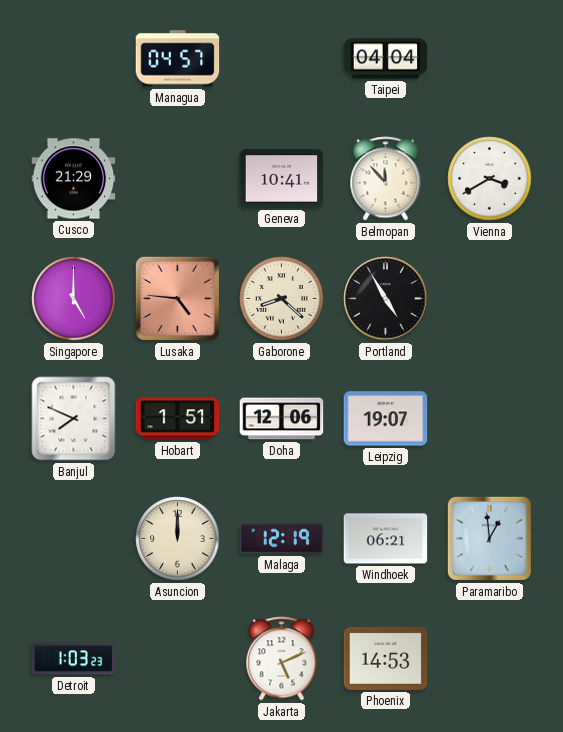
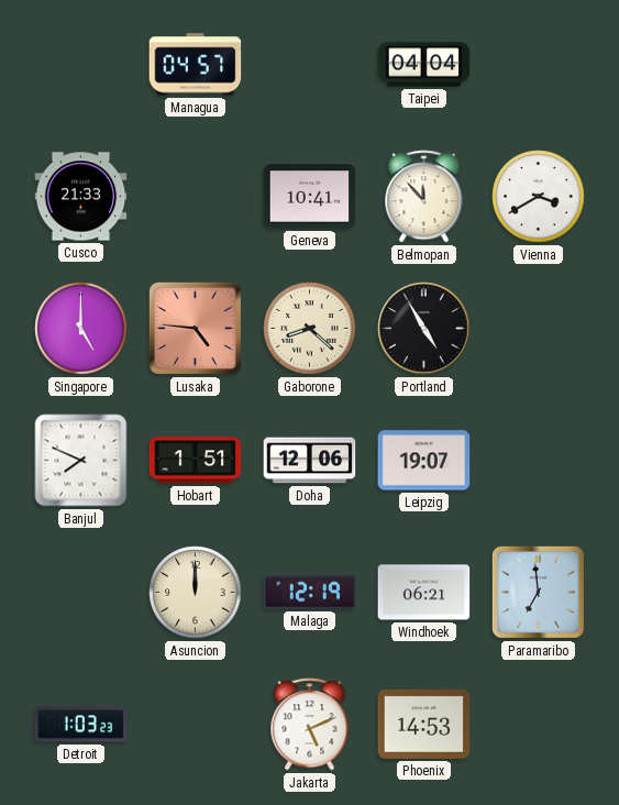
Cusco: 21:29 -> 21:33 (81, 197)
Paramaribo: 12:59 -> 6:59 (538, 592)
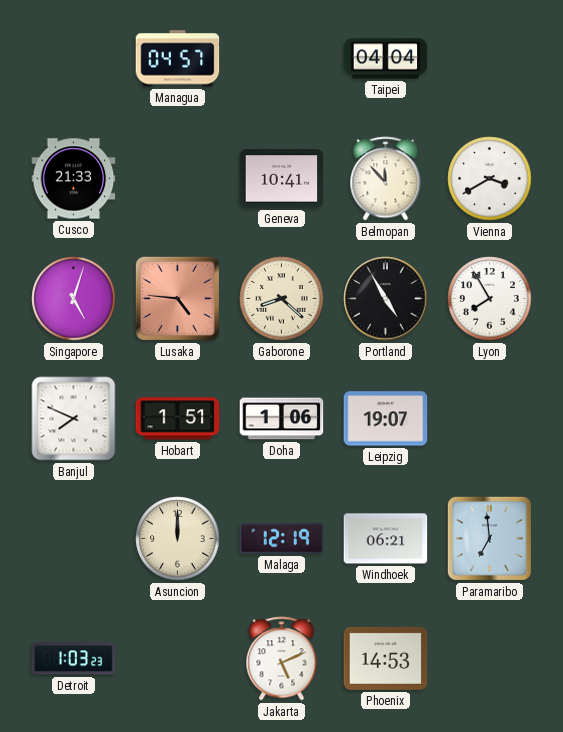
Singapore: 5:00 -> 5:03 (74, 299)
Lyon: none -> 7:55 (490, 299)
Doha: 12:06 -> 1:06 (282, 419)
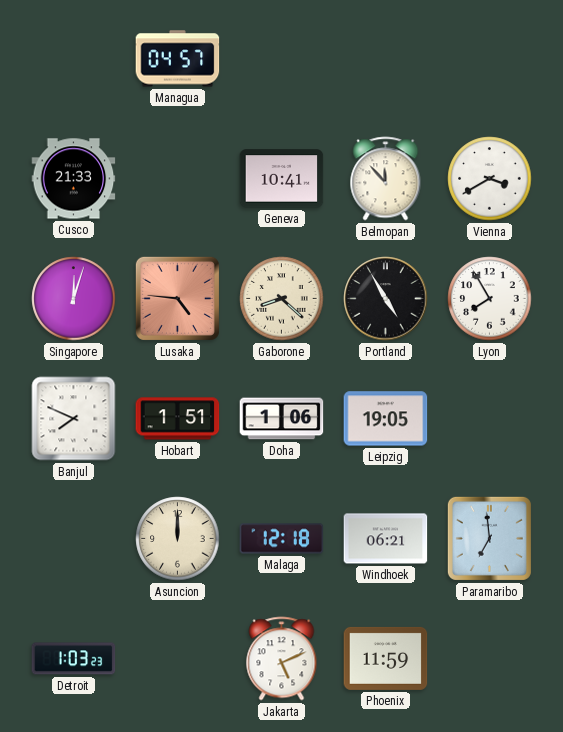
Taipei: 04:04 -> none (386, 59)
Singapore: 5:03 -> 12:03 (74, 299)
Leipzig: 19:07 -> 19:05 (386, 419)
Malaga: 12:19 -> 12:18 (282, 539)
Phoenix: 14:53 -> 11:59 (386, 658)
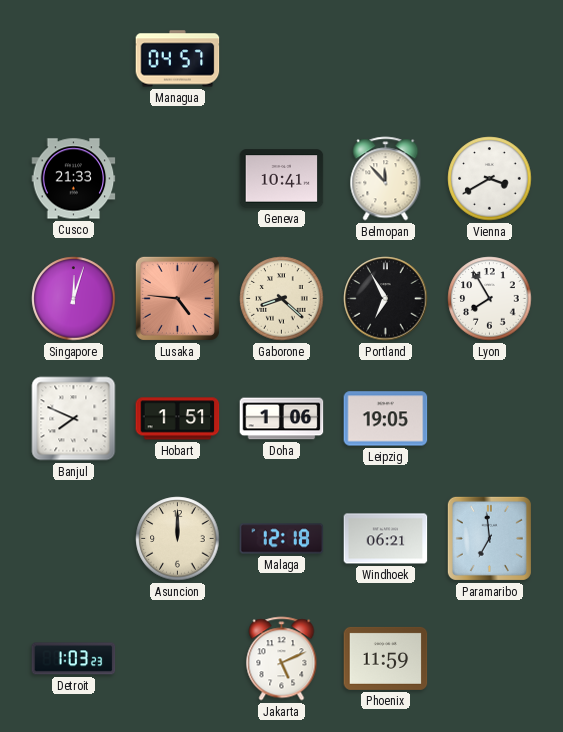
Portland: 4:55 -> 6:55 (386, 299)
